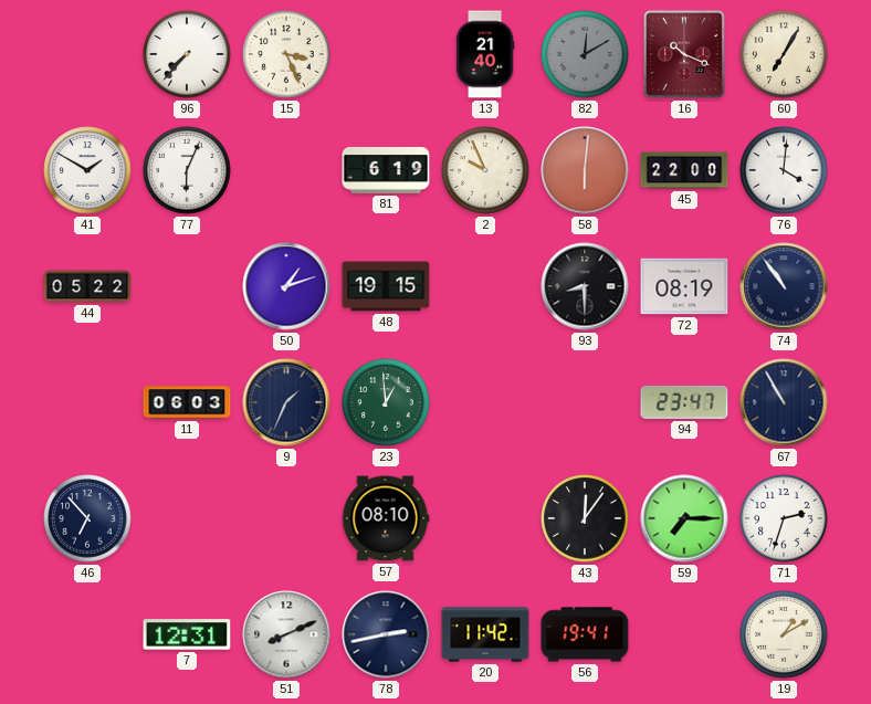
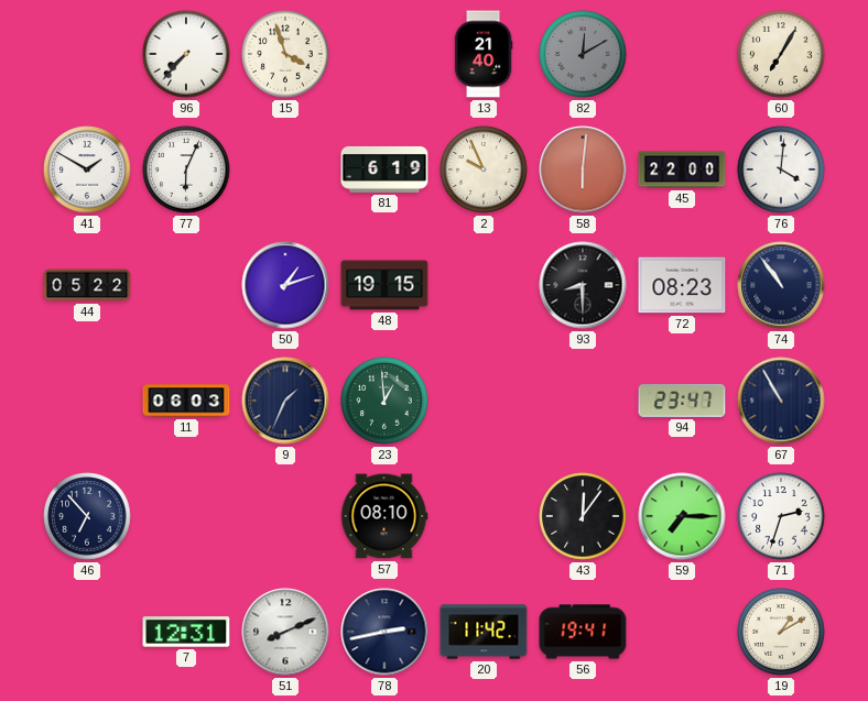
15: 3:26 -> 3:57 (285, 54)
16: 10:19 -> none (684, 54)
72: 08:19 -> 08:23 (682, 285)
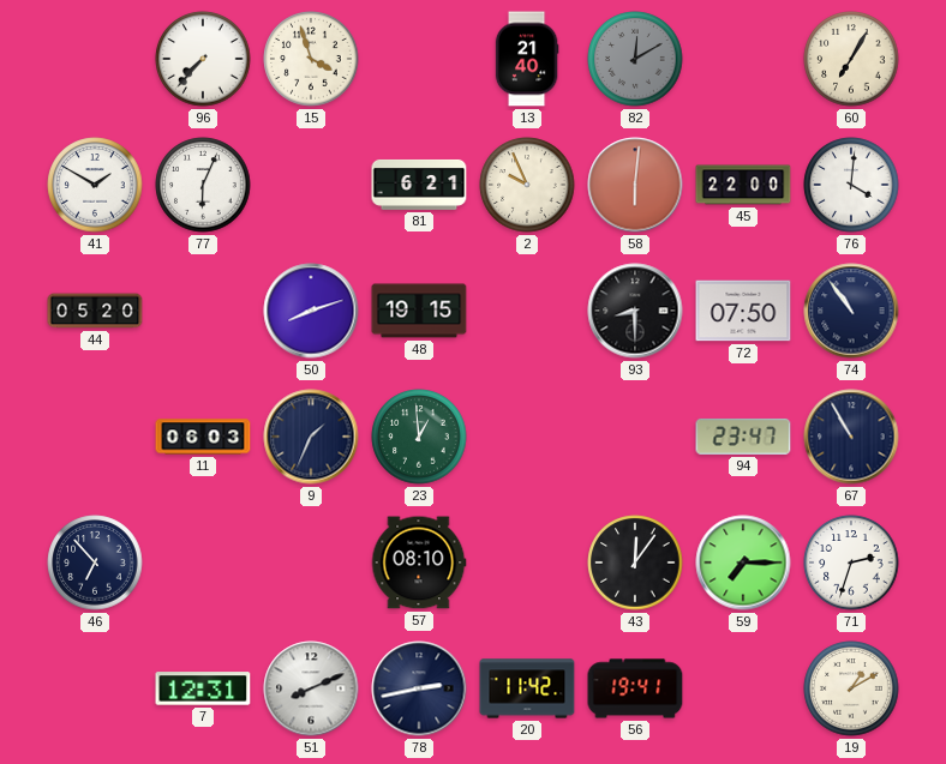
81: 6:19 -> 6:21 (419, 185)
44: 05:22 -> 05:20 (95, 311)
50: 1:12 -> 8:12 (311, 311)
72: 08:23 -> 07:50 (743, 311)
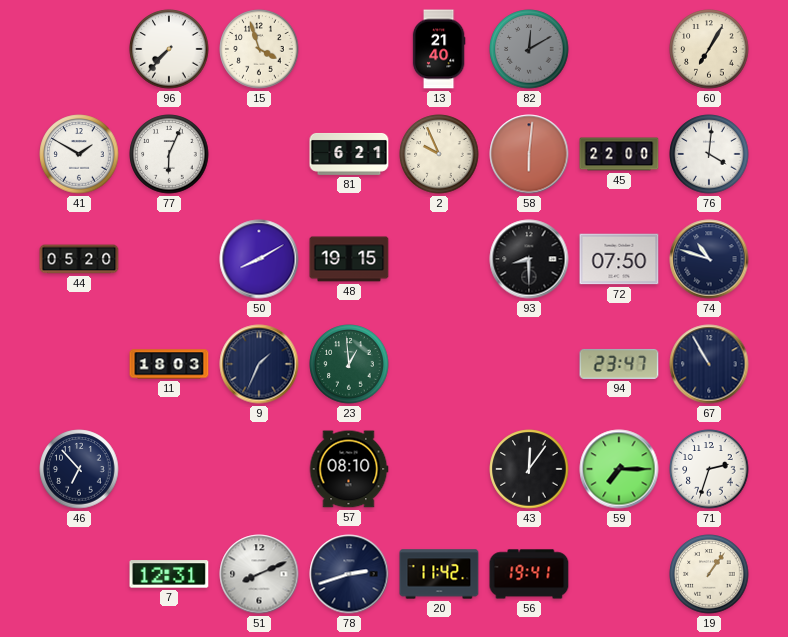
50: 8:12 -> 8:10 (259, 259)
74: 10:54 -> 10:48 (709, 259)
11: 06:03 -> 18:03 (169, 364)
78: 2:43 -> 2:42 (349, 574)
19: 1:10 -> 1:06 (709, 574)
